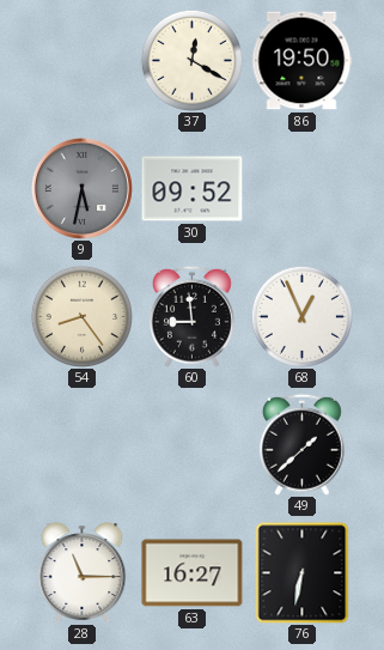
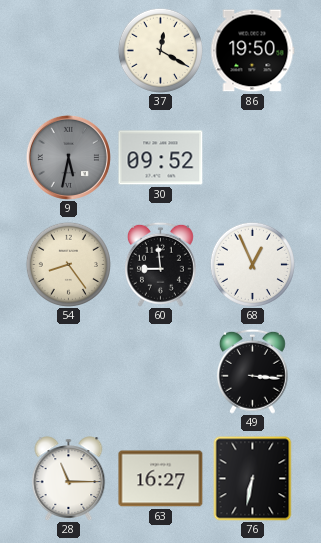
49: 1:38 -> 3:16 (252, 371)
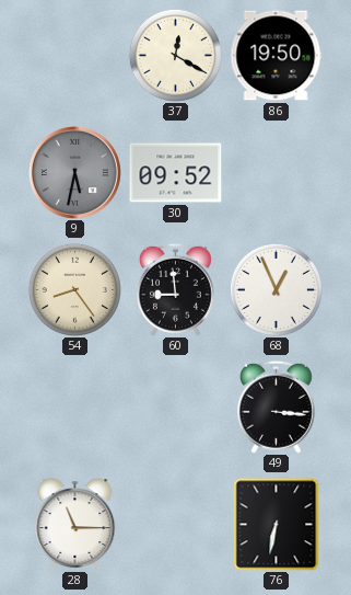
63: 16:27 -> none (161, 479)
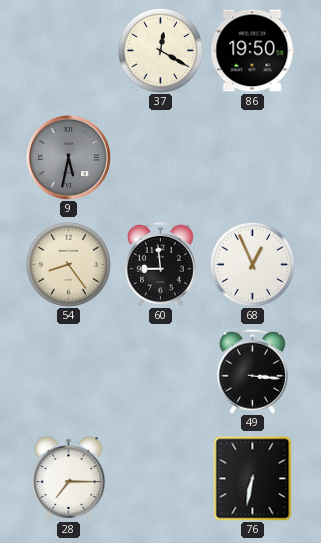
30: 09:52 -> none (176, 173)
28: 11:15 -> 7:15 (69, 478)
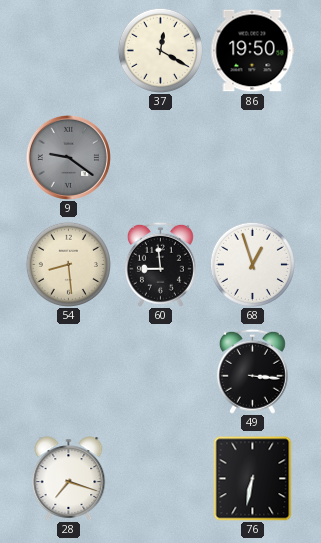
9: 5:32 -> 9:21 (68, 157)
54: 8:24 -> 8:29 (68, 264)
68: 12:56 -> 12:57 (252, 264)
28: 7:15 -> 7:18 (69, 478)
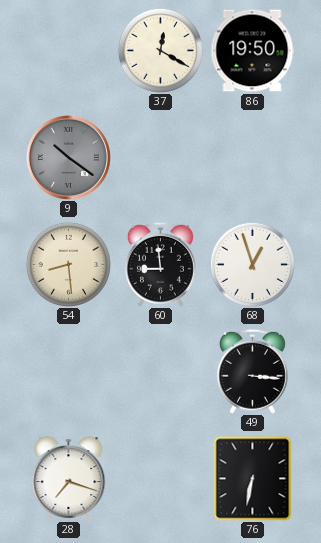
9: 9:21 -> 10:21 (68, 157)
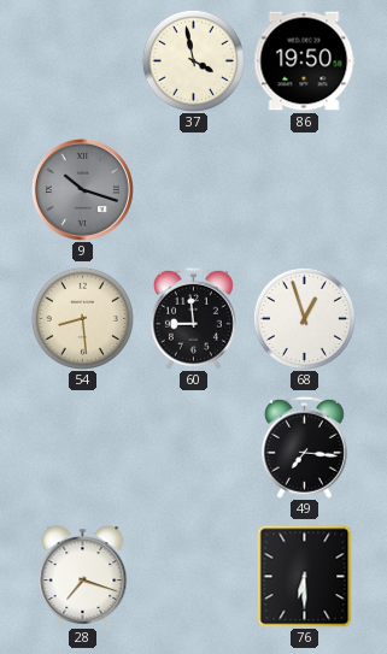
37: 12:20 -> 3:58 (193, 60)
9: 10:21 -> 10:18 (82, 189)
49: 3:16 -> 7:16 (304, 447)
76: 6:32 -> 6:30 (305, 576)
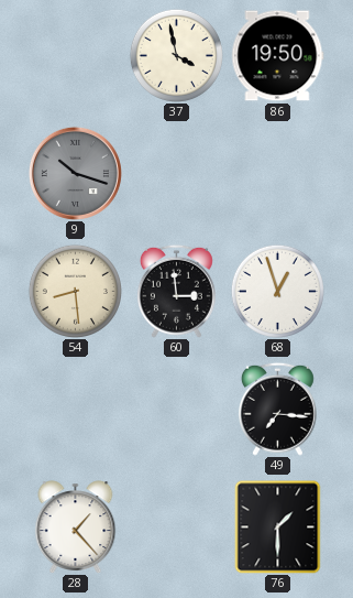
60: 8:59 -> 2:59 (176, 291)
28: 7:18 -> 1:23 (76, 526)
76: 6:30 -> 1:30 (278, 526)
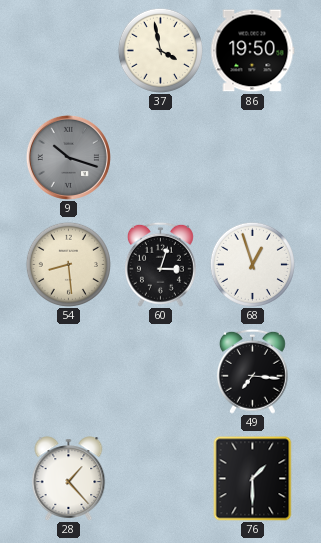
60: 2:59 -> 3:03 (160, 264)
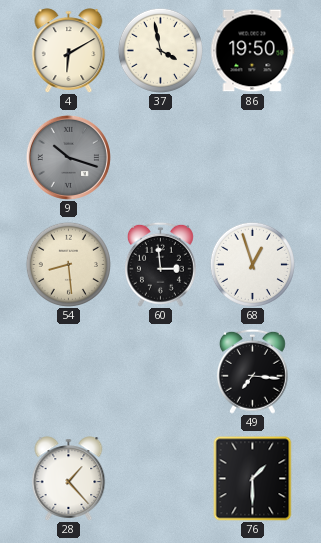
4: none -> 6:10 (69, 50)
60: 3:03 -> 2:59 (160, 264)
